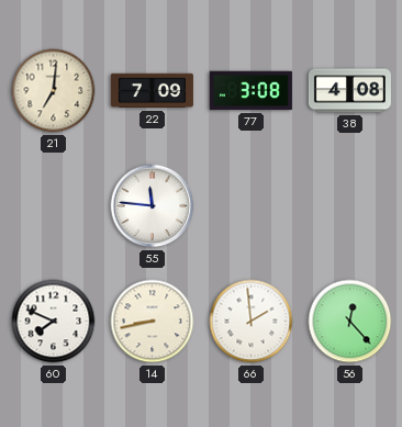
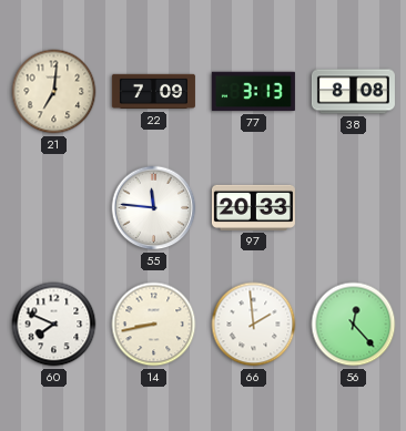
77: 3:08 -> 3:13 (253, 92)
38: 4:08 -> 8:08 (353, 92)
97: none -> 20:33 (253, 207)
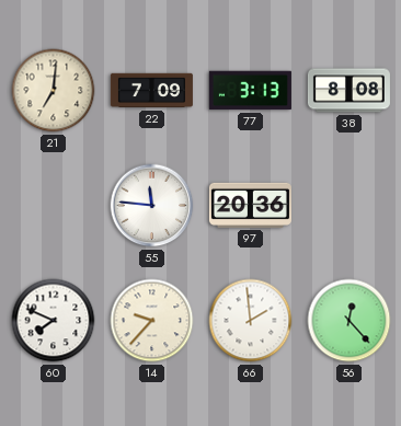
97: 20:33 -> 20:36 (250, 205)
14: 8:43 -> 9:37 (152, 321)
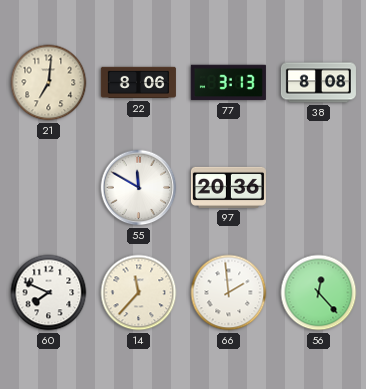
22: 7:09 -> 8:06 (138, 83)
55: 11:46 -> 11:50 (139, 188)
14: 9:37 -> 11:37 (139, 293)
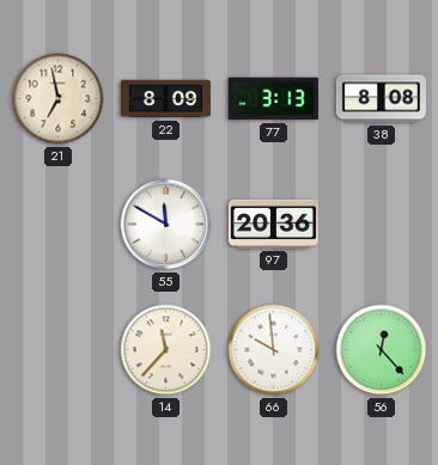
21: 7:01 -> 6:58 (59, 99)
22: 8:06 -> 8:09 (165, 99)
60: 7:49 -> none (49, 293)
66: 1:59 -> 9:59 (274, 350)
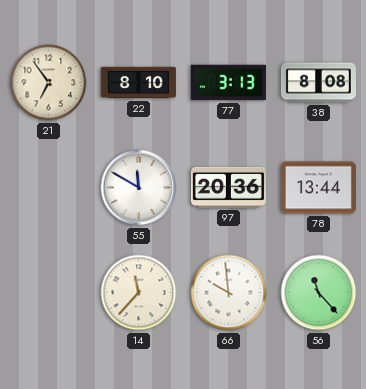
21: 6:58 -> 6:54 (49, 83)
22: 8:09 -> 8:10 (138, 83)
78: none -> 13:44 (318, 188)
56: 12:23 -> 11:23 (319, 293)
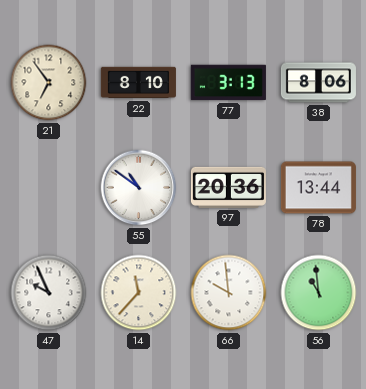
38: 8:08 -> 8:06 (318, 83)
55: 11:50 -> 10:51 (139, 188)
47: none -> 9:56 (49, 293)
56: 11:23 -> 10:59 (319, 293)
